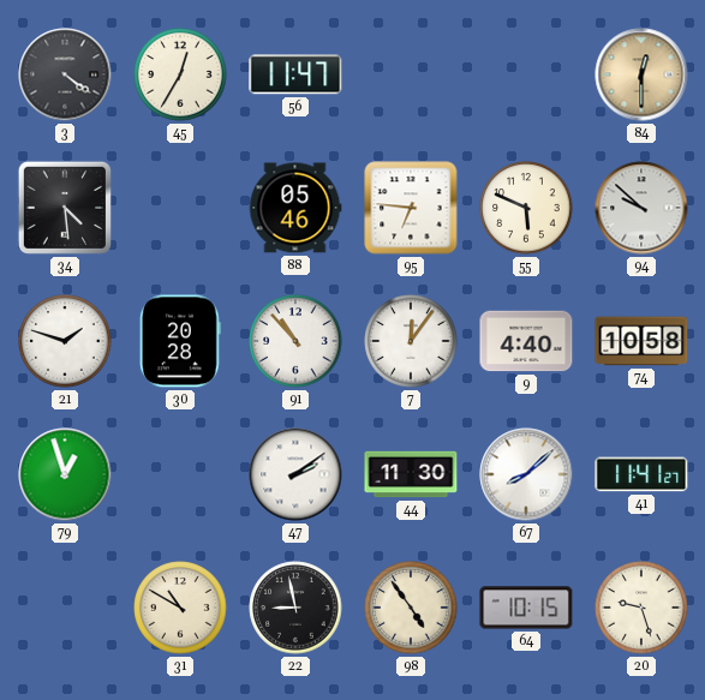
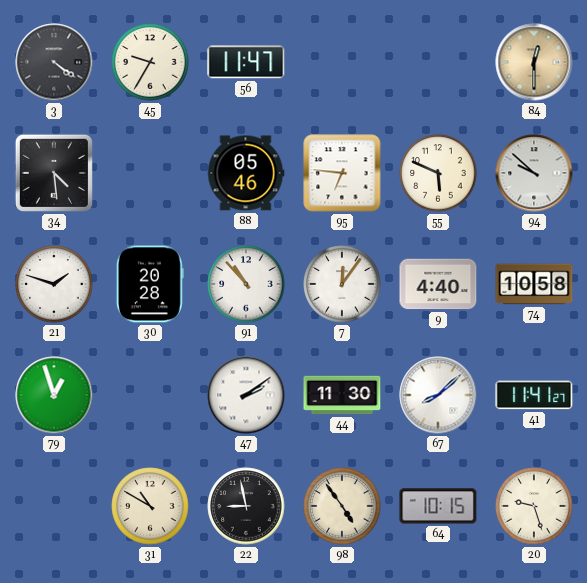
45: 12:35 -> 9:35 (150, 62)
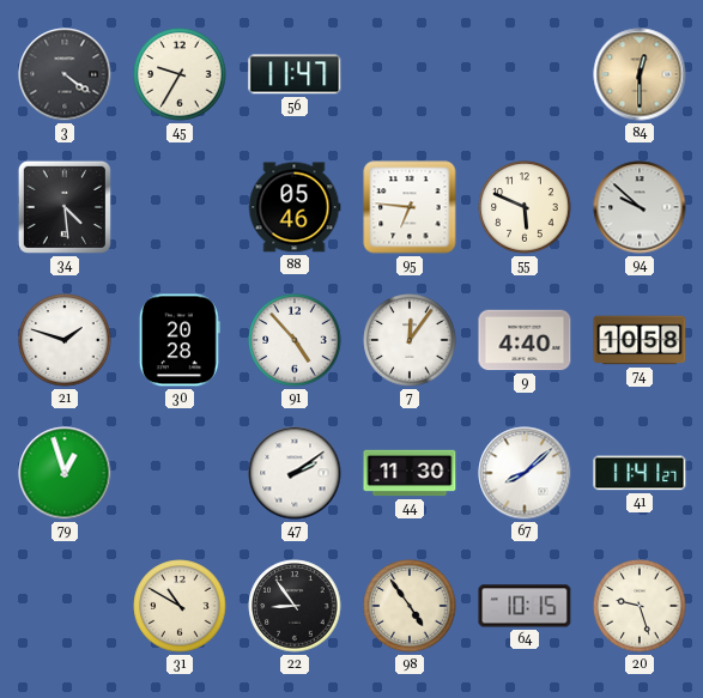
91: 10:53 -> 4:53 (295, 340)
22: 8:58 -> 8:54 (295, 606)
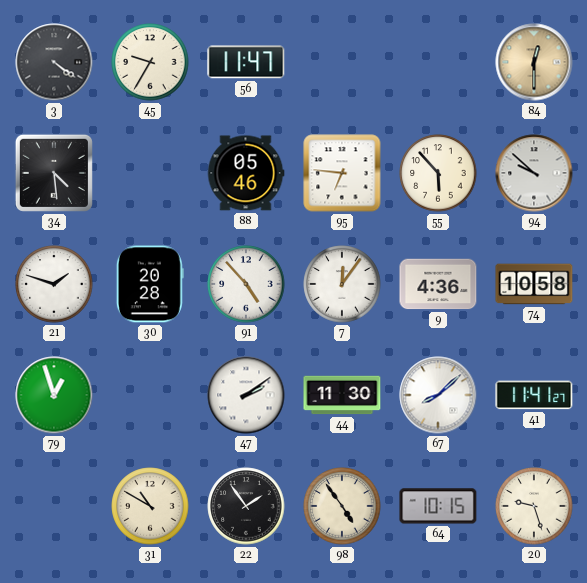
55: 5:49 -> 5:53 (438, 173)
9: 4:40 -> 4:36 (438, 284)
22: 8:54 -> 1:54 (246, 506)
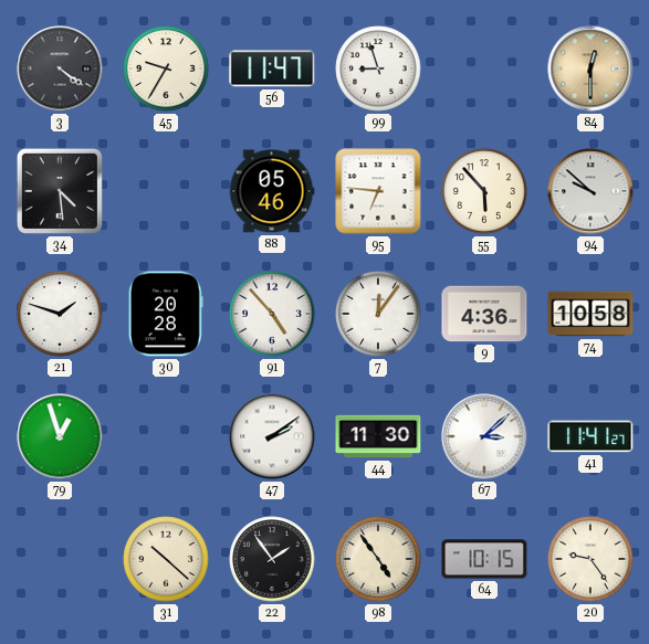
99: none -> 8:57 (378, 68)
67: 8:08 -> 3:08 (484, 436)
31: 10:50 -> 10:22 (166, 559)
20: 9:27 -> 9:24 (590, 559)
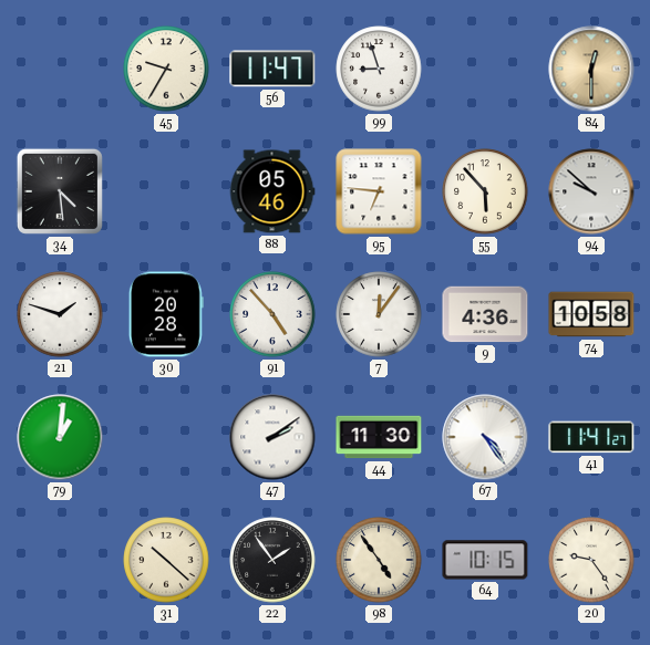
3: 4:21 -> none (60, 68)
79: 12:57 -> 1:01 (60, 437)
67: 3:08 -> 4:24 (485, 437)
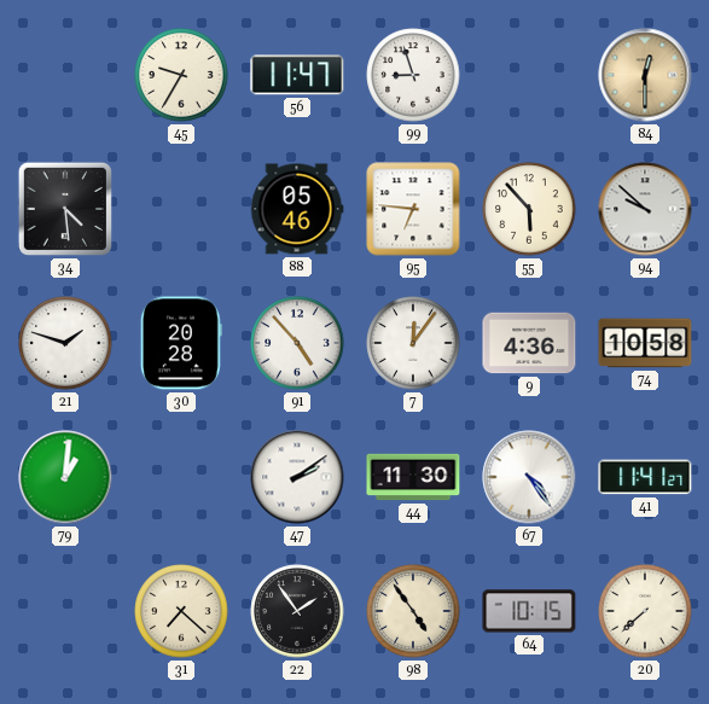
31: 10:22 -> 7:22 (181, 611)
20: 9:24 -> 7:38 (645, 611)
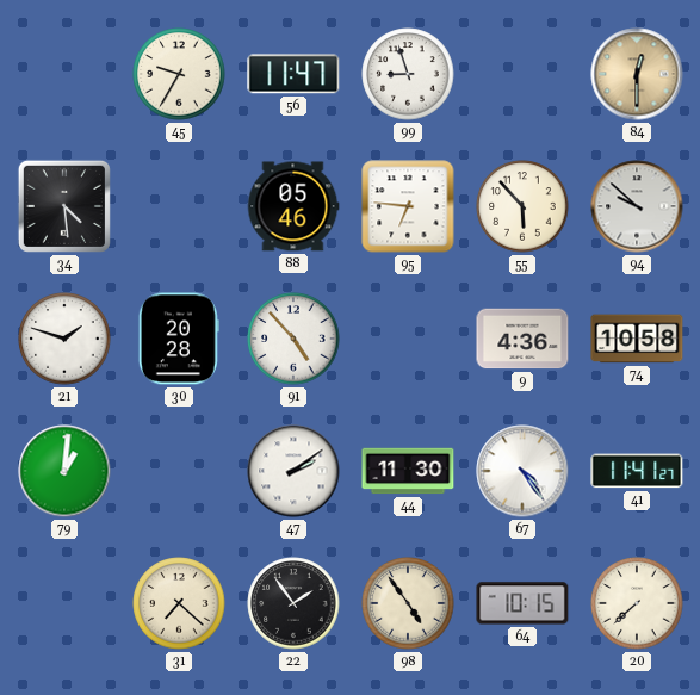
7: 12:06 -> none (413, 343)
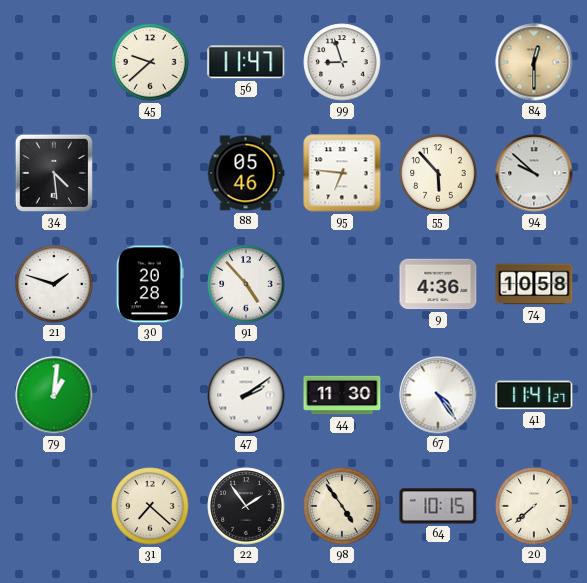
45: 9:35 -> 9:38 (150, 62)
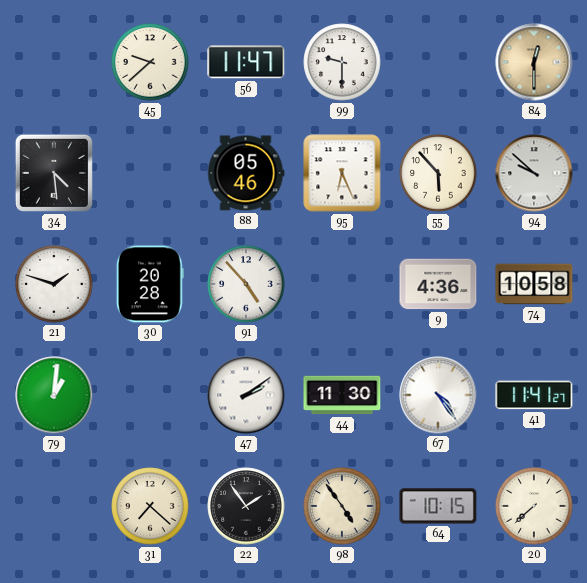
99: 8:57 -> 9:30 (342, 62)
95: 6:46 -> 6:26 (342, 173)
